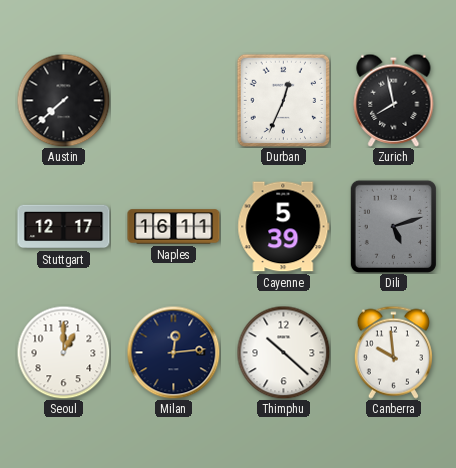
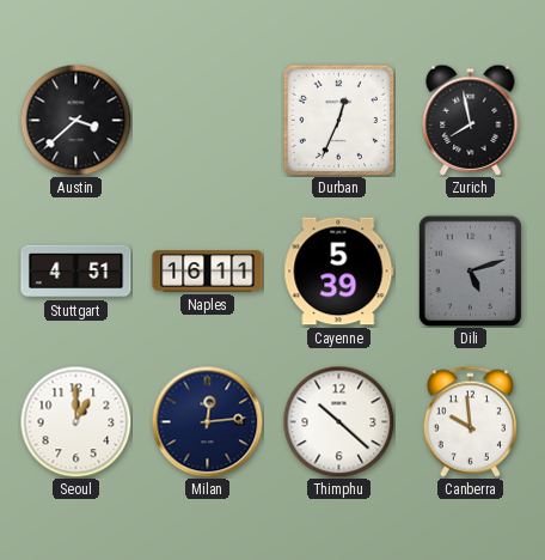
Austin: 7:38 -> 3:38 (75, 120)
Stuttgart: 12:17 -> 4:51 (76, 272)
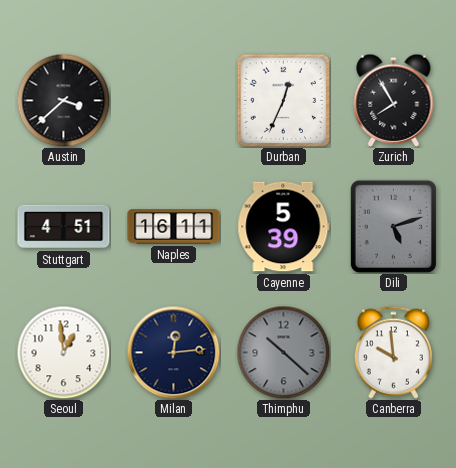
Zurich: 7:58 -> 7:55 (394, 100)
Seoul: 1:00 -> 12:59 (63, 352)
Thimphu dial: white -> grey (283, 352)
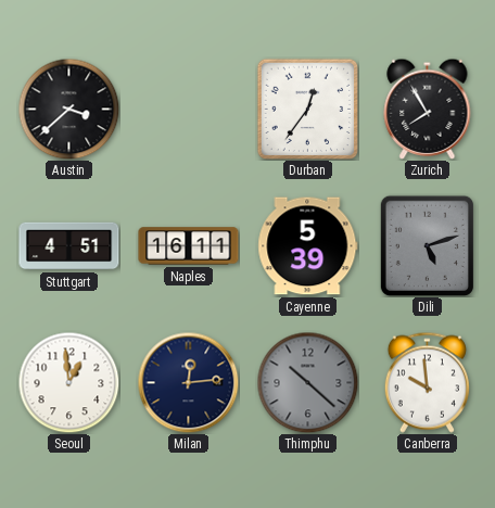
Durban: 12:34 -> 12:36 (307, 109)
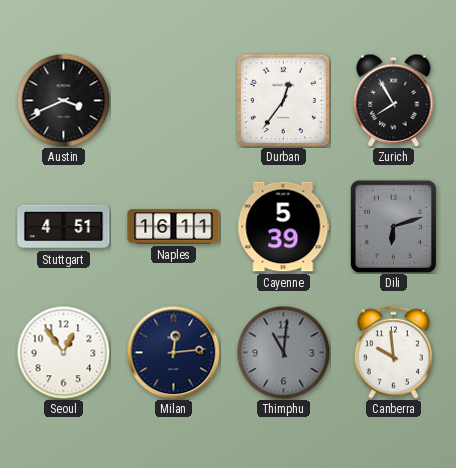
Austin: 3:38 -> 3:41 (63, 100)
Dili: 5:12 -> 6:12 (393, 226)
Seoul: 12:59 -> 12:54 (63, 352)
Thimphu: 10:22 -> 11:01 (283, 352)
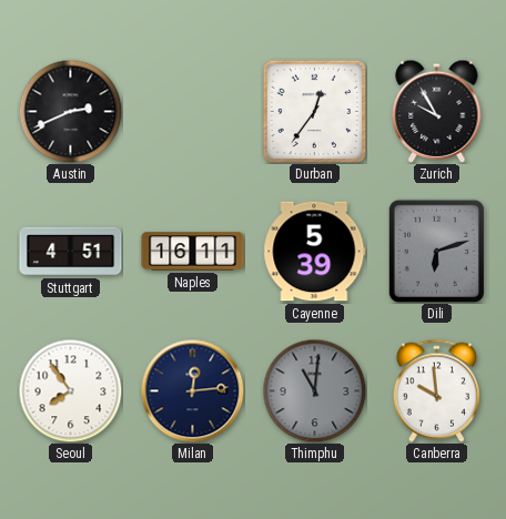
Austin: 3:41 -> 2:41 (70, 111)
Zurich: 7:55 -> 9:55 (437, 111)
Seoul: 12:54 -> 7:54 (70, 390)
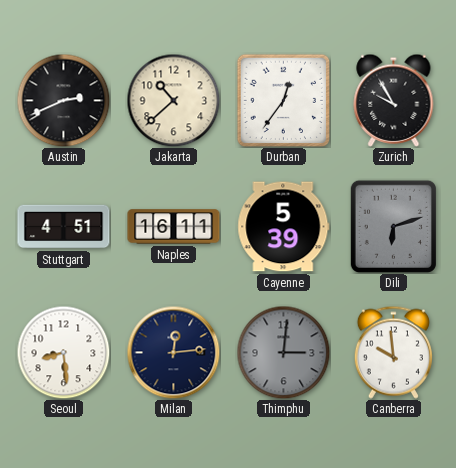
Jakarta: none -> 10:38 (173, 100)
Seoul: 7:54 -> 8:29 (63, 352)
Thimphu: 11:01 -> 3:01 (283, 352)
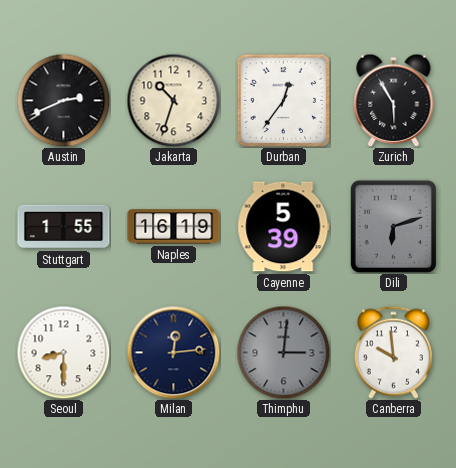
Jakarta: 10:38 -> 10:33 (173, 100)
Zurich: 9:55 -> 5:55 (394, 100)
Stuttgart: 4:51 -> 1:55 (64, 227)
Naples: 16:11 -> 16:19 (174, 227)
Seoul: 8:29 -> 8:30 (63, 352)
